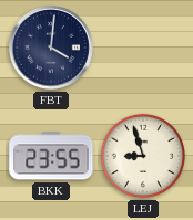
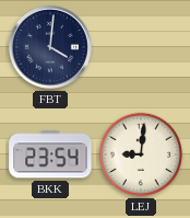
BKK: 23:55 -> 23:54 (50, 154)
LEJ: 8:57 -> 9:01 (141, 154)
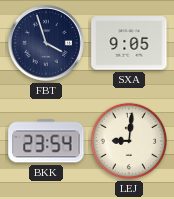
FBT: 4:01 -> 3:57 (46, 43)
SXA: none -> 9:05 (129, 43)
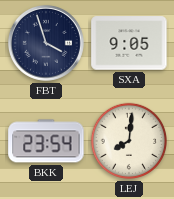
LEJ: 9:01 -> 8:01 (129, 141)
